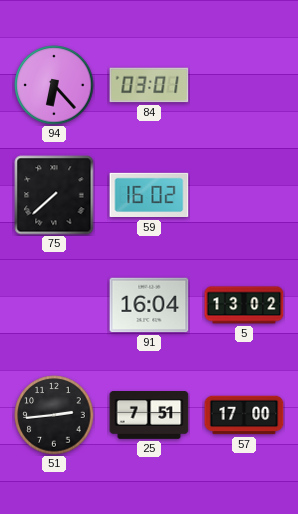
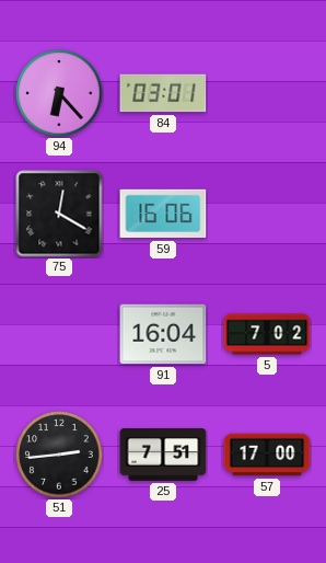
75: 7:38 -> 12:20 (59, 214)
59: 16:02 -> 16:06 (163, 214)
5: 13:02 -> 7:02 (267, 334)
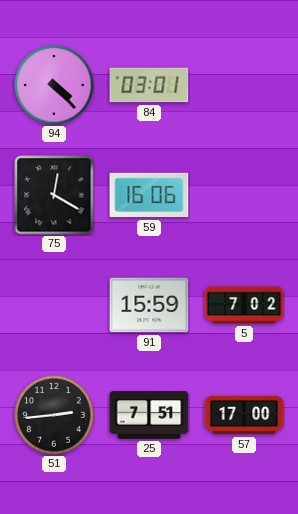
94: 6:23 -> 4:23 (54, 85)
91: 16:04 -> 15:59 (149, 305)
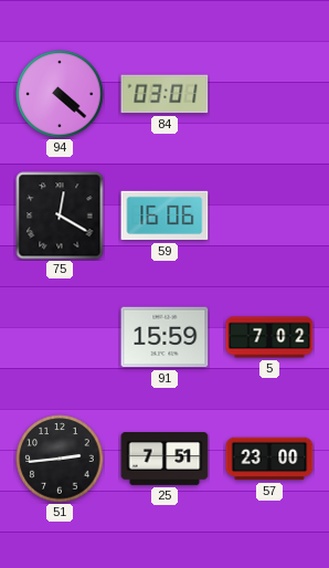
94: 4:23 -> 4:22 (60, 94)
57: 17:00 -> 23:00 (269, 459)
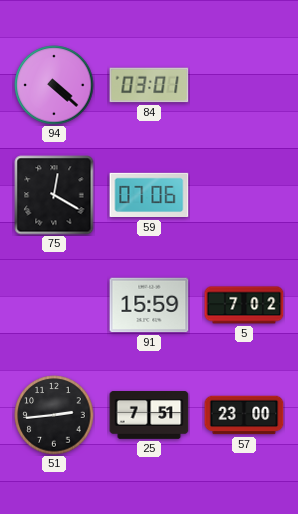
59: 16:06 -> 07:06 (149, 195)
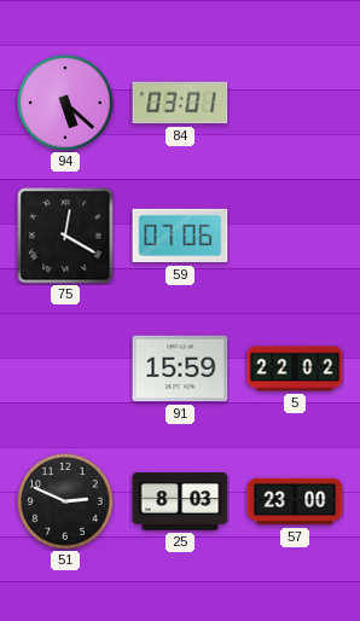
94: 4:22 -> 5:22 (65, 103)
5: 7:02 -> 22:02 (295, 368)
51: 2:44 -> 2:49 (65, 501)
25: 7:51 -> 8:03 (180, 503)
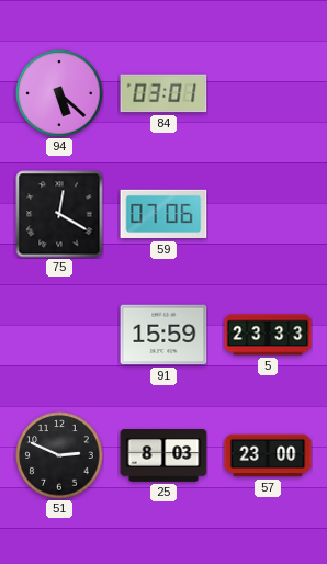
5: 22:02 -> 23:33 (268, 335)
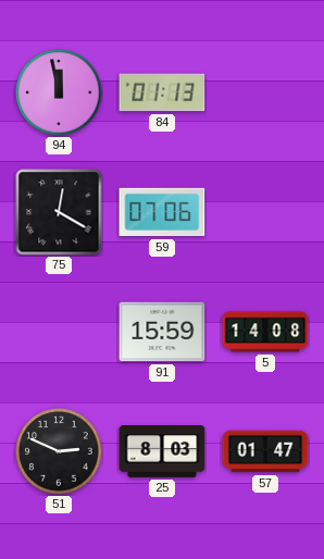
94: 5:22 -> 11:58 (59, 92)
84: 03:01 -> 01:13 (162, 92)
5: 23:33 -> 14:08 (265, 332)
57: 23:00 -> 01:47 (265, 451)
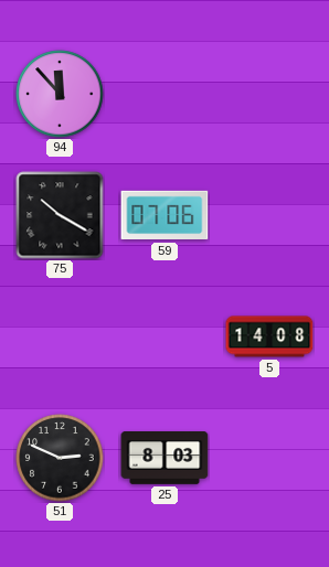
94: 11:58 -> 11:53 (60, 94)
84: 01:13 -> none (162, 92)
75: 12:20 -> 10:20 (60, 215)
91: 15:59 -> none (162, 332)
57: 01:47 -> none (265, 451)
